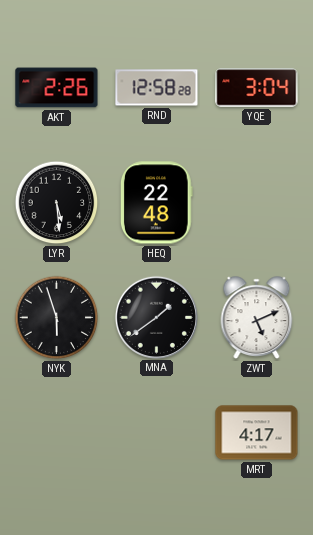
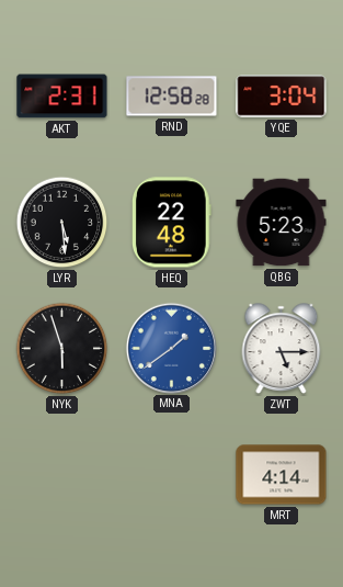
AKT: 2:26 -> 2:31 (62, 97)
QBG: none -> 5:23 (282, 223)
MNA dial: black -> blue (171, 348)
ZWT: 5:11 -> 5:15 (282, 349)
MRT: 4:17 -> 4:14 (282, 475)
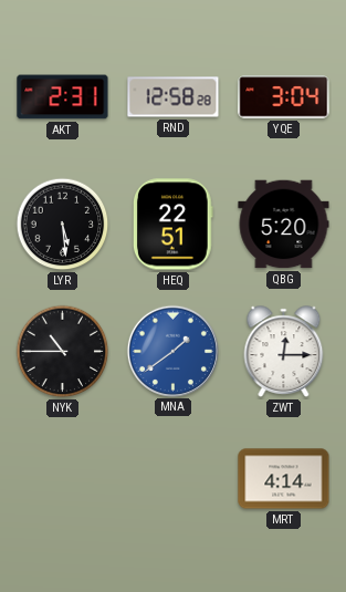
HEQ: 22:48 -> 22:51 (172, 225)
QBG: 5:23 -> 5:20 (284, 225)
NYK: 5:57 -> 10:45 (63, 352)
ZWT: 5:15 -> 12:15 (284, 352)
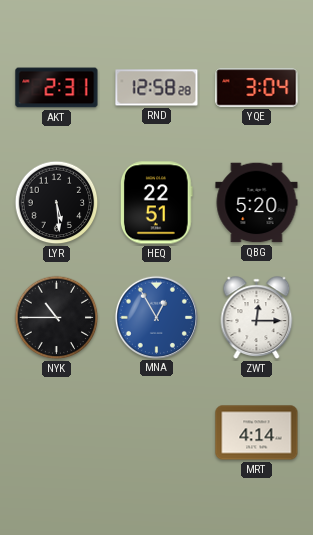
MNA: 1:39 -> 12:55 (156, 317)
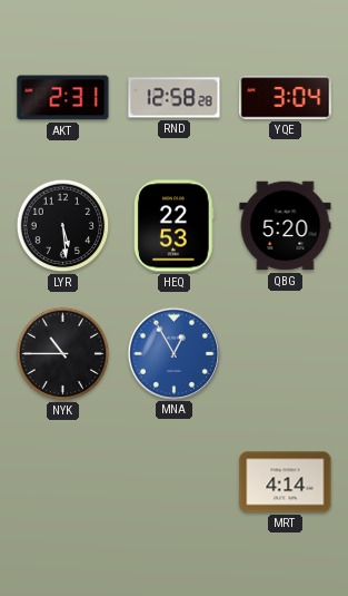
HEQ: 22:51 -> 22:53 (173, 226)
ZWT: 12:15 -> none (257, 318)
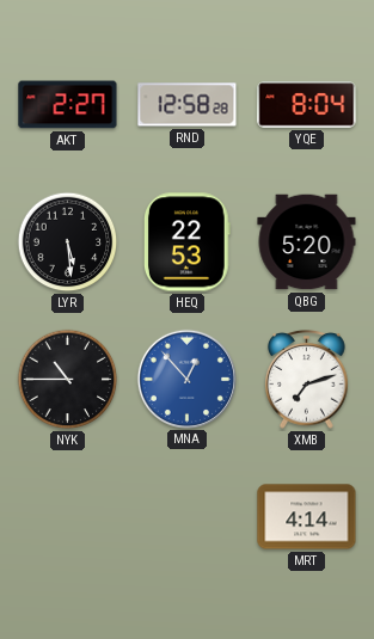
AKT: 2:31 -> 2:27 (68, 105)
YQE: 3:04 -> 8:04 (307, 105)
MNA: 12:55 -> 12:53 (186, 379)
XMB: none -> 7:12 (307, 379)
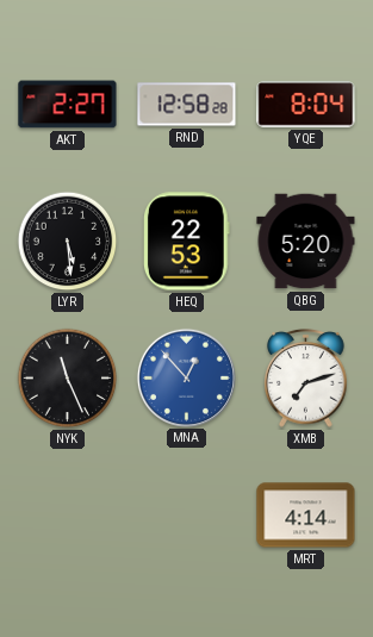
NYK: 10:45 -> 11:26 (68, 379)
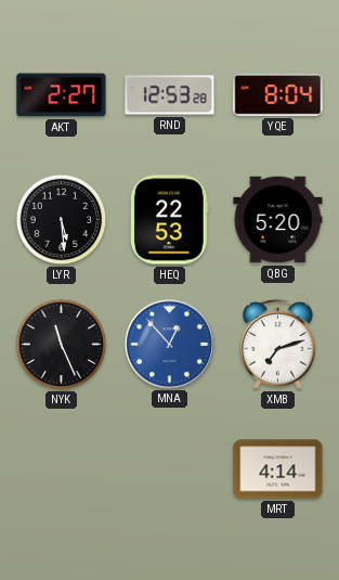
RND: 12:58 -> 12:53 (170, 95)
